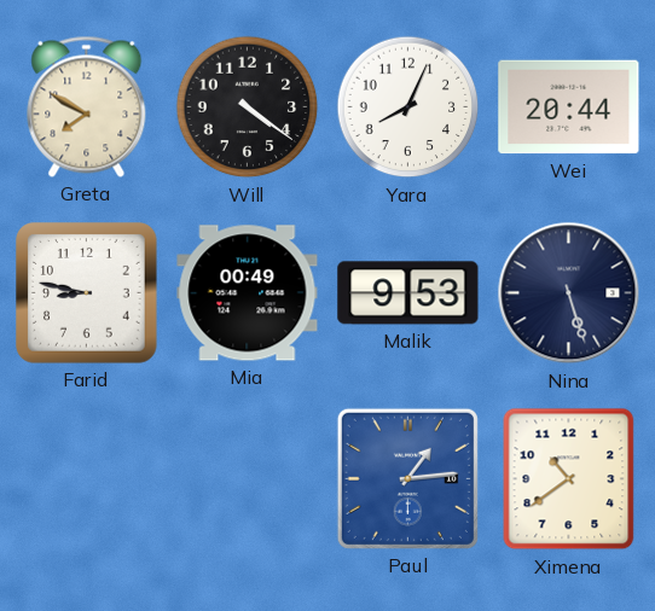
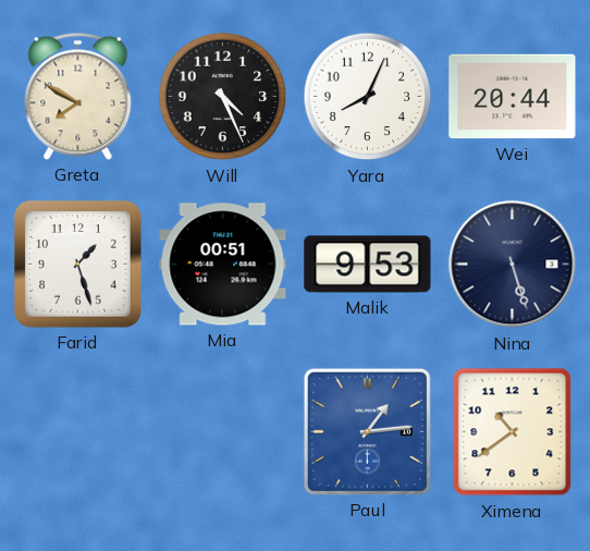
Will: 4:21 -> 4:26 (223, 97)
Farid: 8:47 -> 1:27 (78, 265)
Mia: 00:49 -> 00:51 (223, 265)
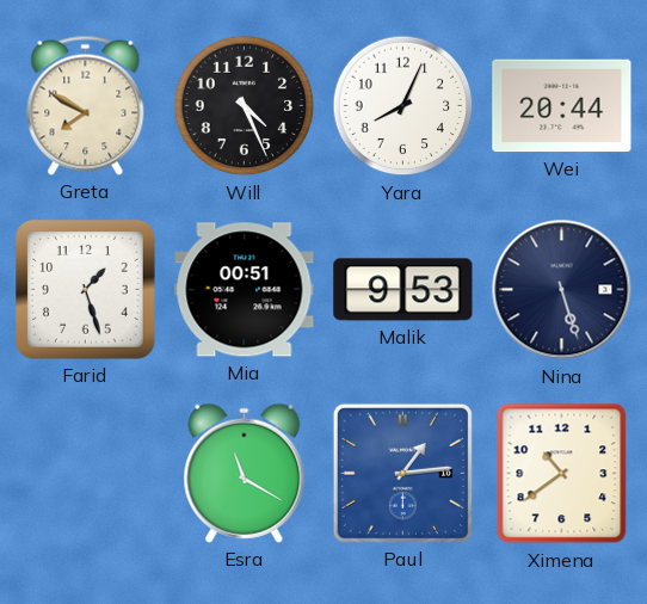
Esra: none -> 11:20 (245, 473)
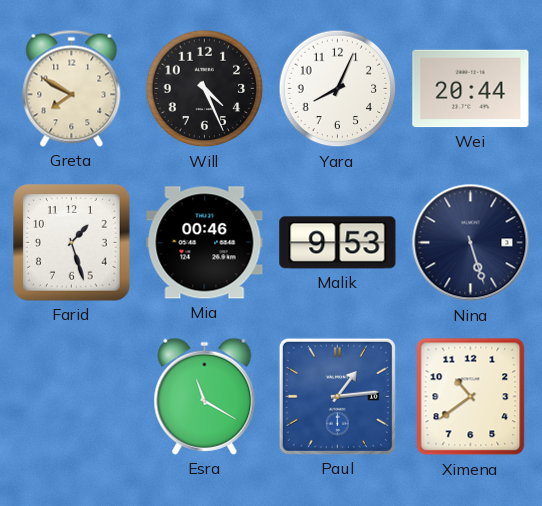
Mia: 00:51 -> 00:46 (205, 243)
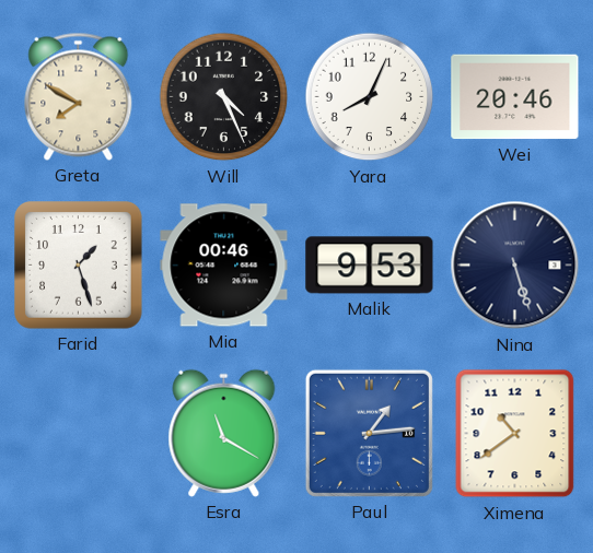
Wei: 20:44 -> 20:46 (515, 97)
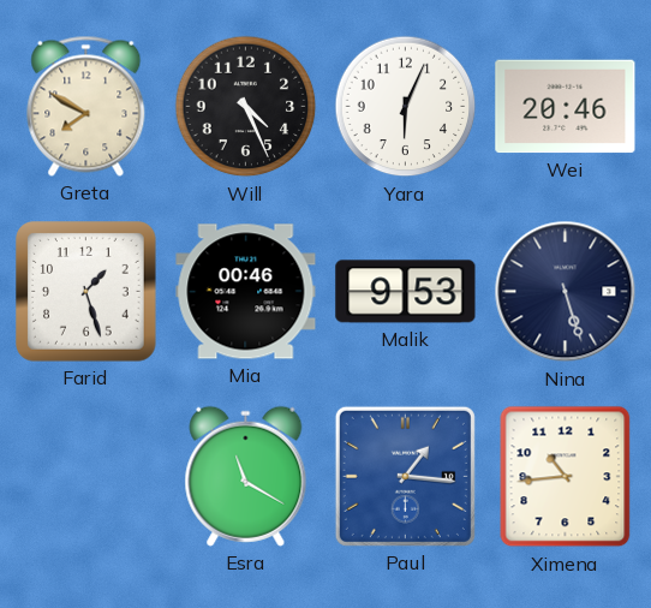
Yara: 8:04 -> 6:04 (406, 107)
Paul: 1:14 -> 1:16 (405, 476)
Ximena: 10:39 -> 10:44 (566, 477)
